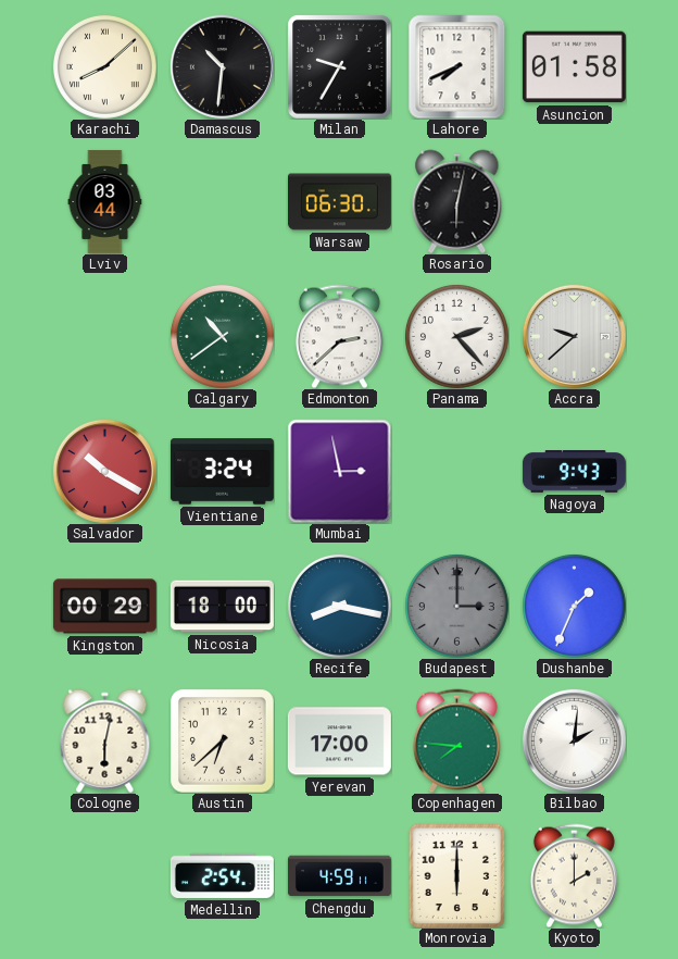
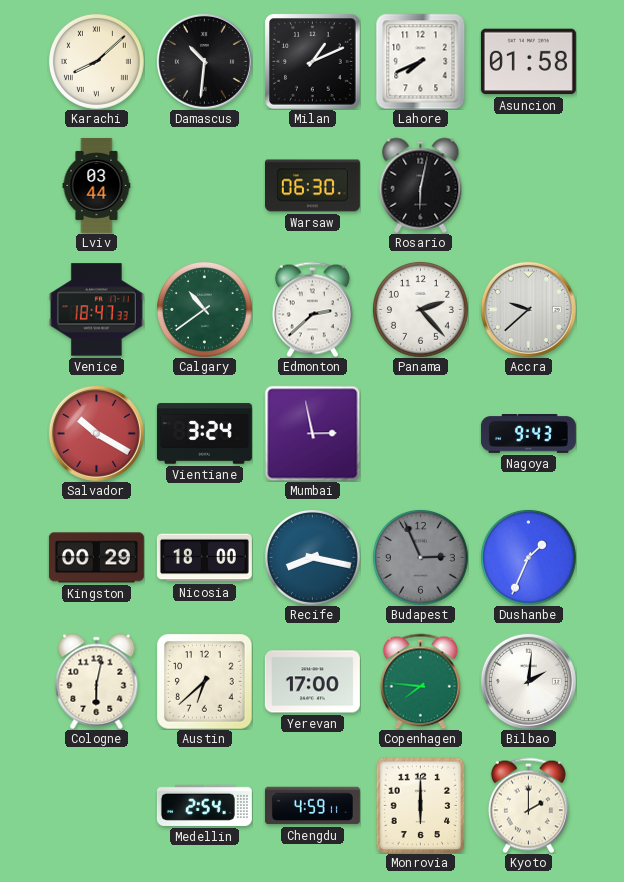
Milan: 9:35 -> 1:11 (312, 61)
Venice: none -> 18:47 (96, 310)
Budapest: 3:00 -> 2:56 (420, 557)
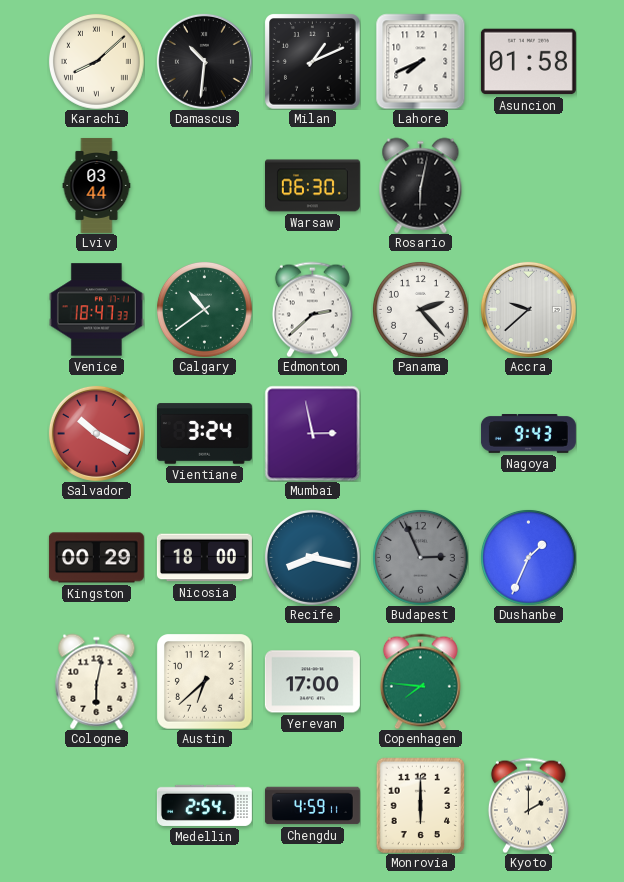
Bilbao: 2:01 -> none (528, 681)
